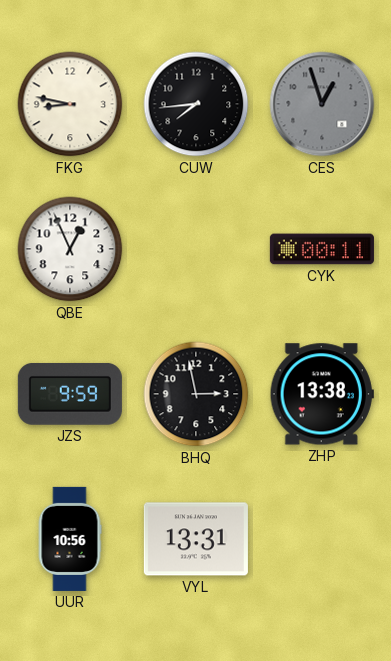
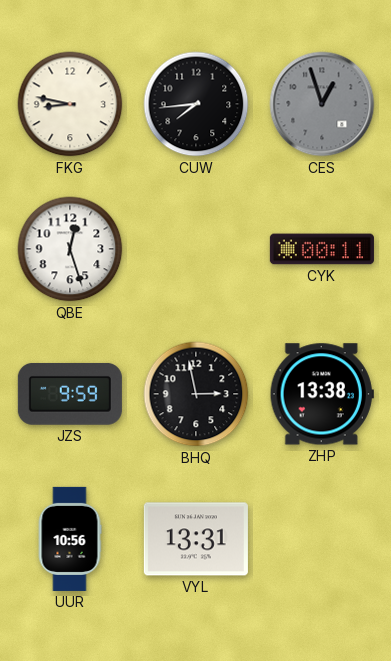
QBE: 12:56 -> 12:27 (70, 249)
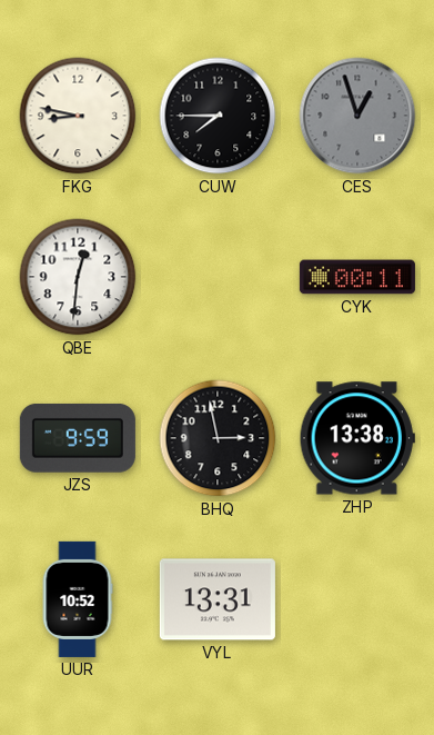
CUW: 7:44 -> 7:45 (218, 116)
QBE: 12:27 -> 12:31 (78, 277)
UUR: 10:56 -> 10:52 (78, 599)
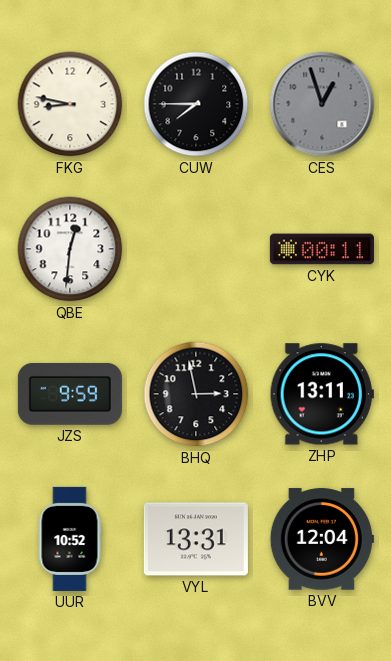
ZHP: 13:38 -> 13:11 (322, 394)
BVV: none -> 12:04 (322, 539)
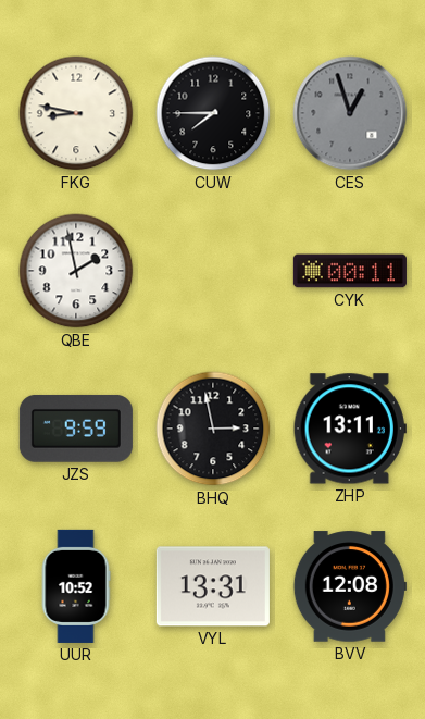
QBE: 12:31 -> 1:58 (76, 271)
BVV: 12:04 -> 12:08 (350, 586)
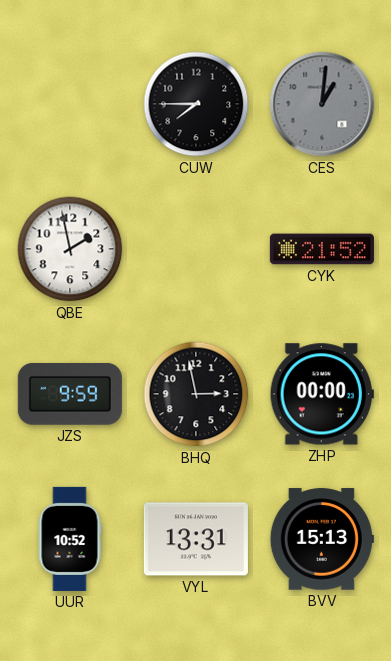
FKG: 8:47 -> none (76, 113)
CES: 12:57 -> 1:01 (322, 104)
CYK: 00:11 -> 21:52 (322, 249)
ZHP: 13:11 -> 00:00 (322, 394)
BVV: 12:08 -> 15:13 (322, 539)
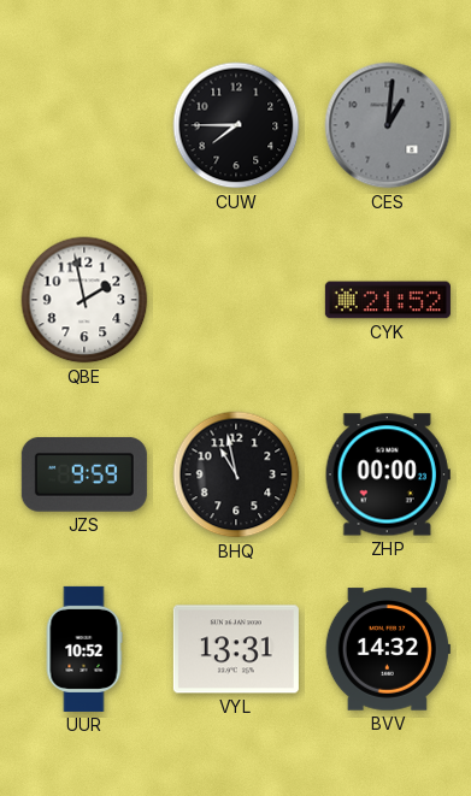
BHQ: 2:58 -> 10:58 (236, 474)
BVV: 15:13 -> 14:32 (388, 649)
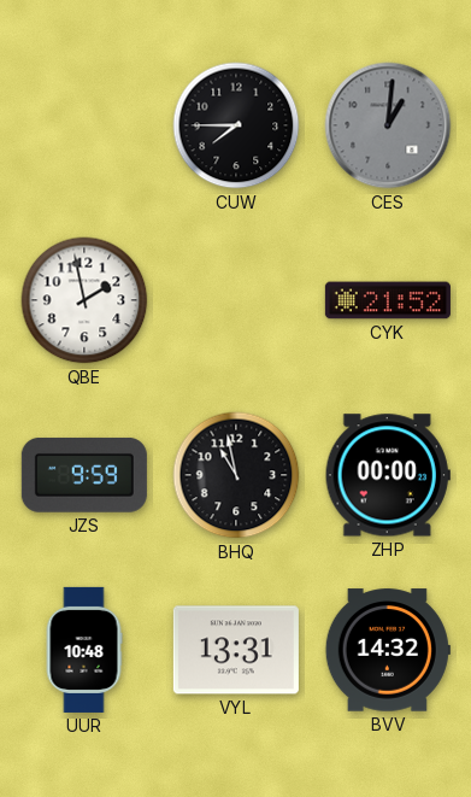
UUR: 10:52 -> 10:48 (84, 650)
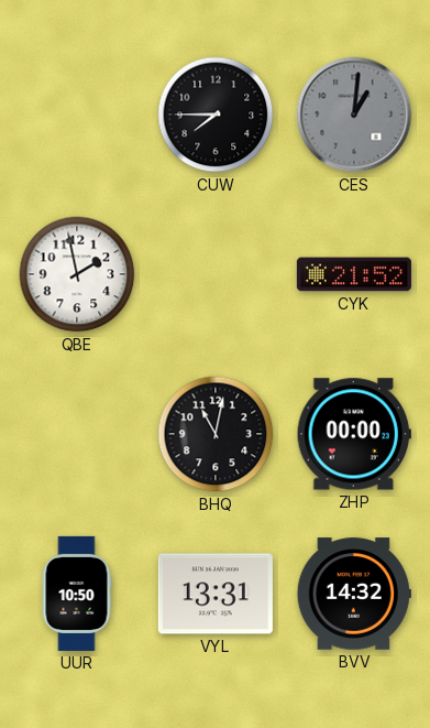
JZS: 9:59 -> none (84, 475)
BHQ: 10:58 -> 11:02 (216, 434)
UUR: 10:48 -> 10:50 (77, 594)
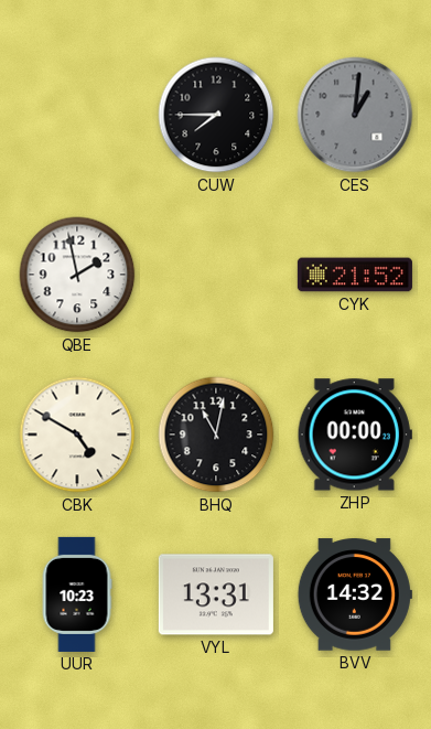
CBK: none -> 4:50 (77, 435)
UUR: 10:50 -> 10:23 (77, 594)
